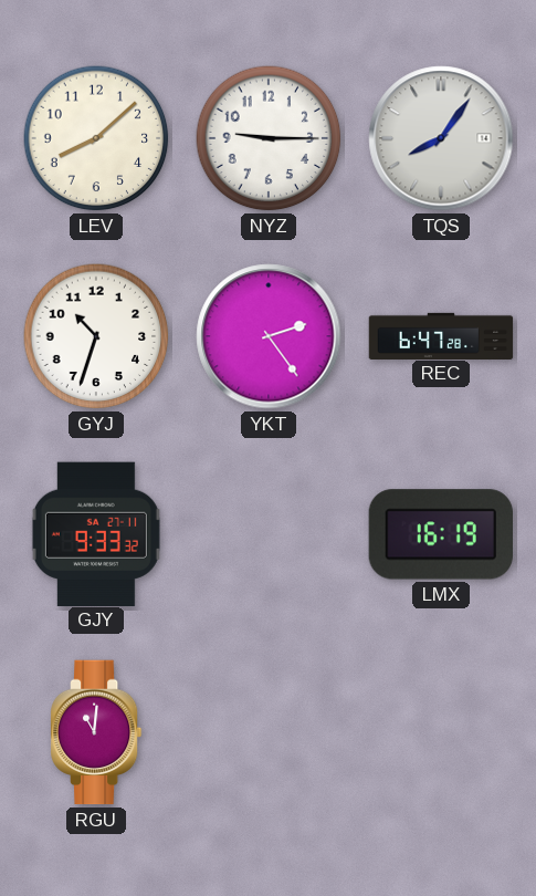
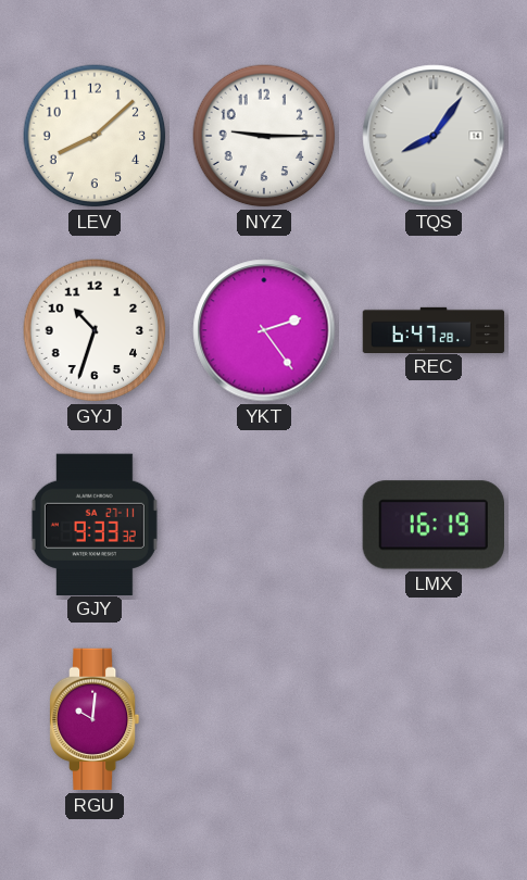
RGU: 11:01 -> 10:01 (96, 719)
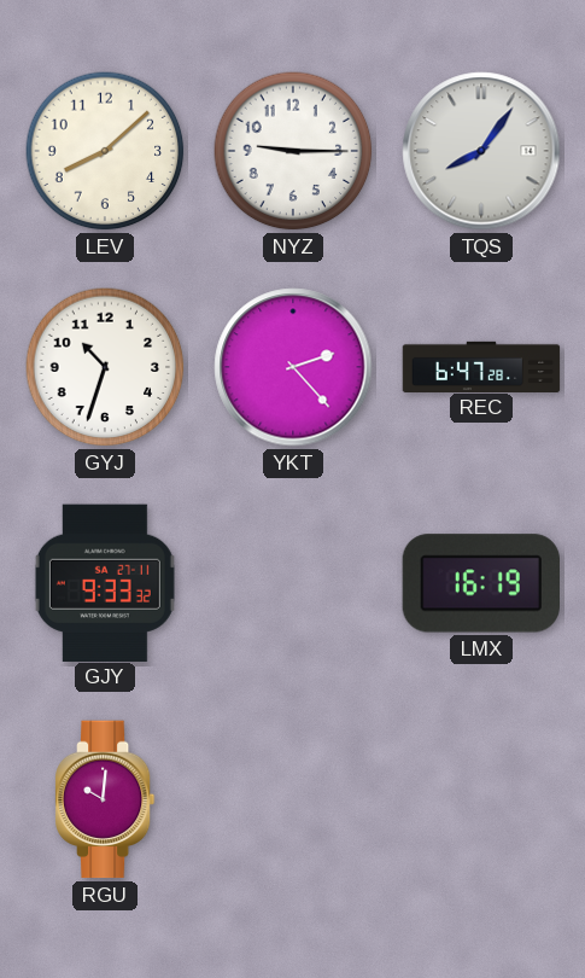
YKT: 2:24 -> 2:23 (293, 367)
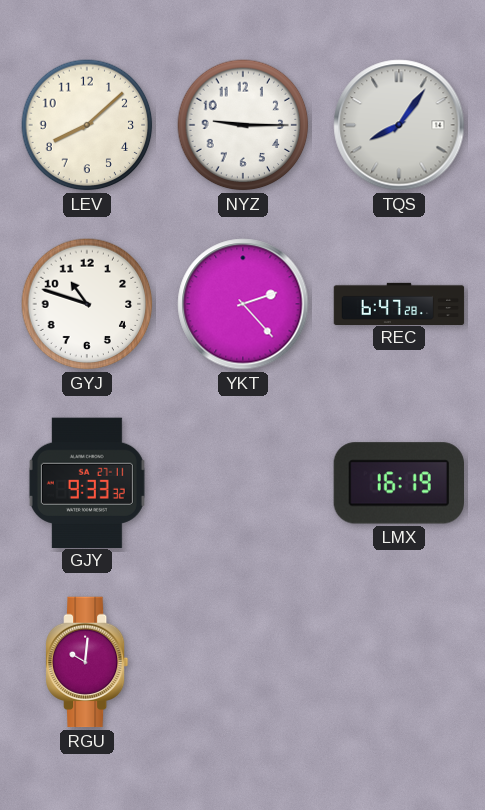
GYJ: 10:33 -> 10:48 (87, 304)
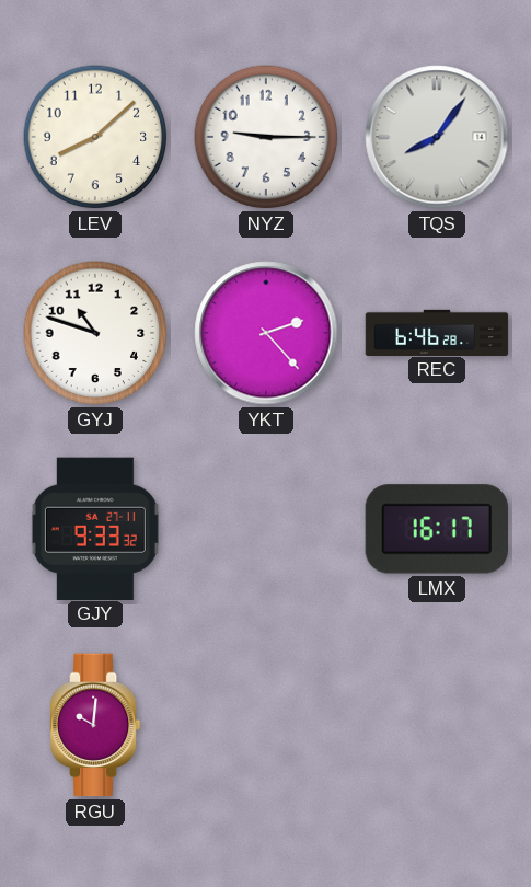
REC: 6:47 -> 6:46 (437, 332)
LMX: 16:19 -> 16:17 (436, 529)
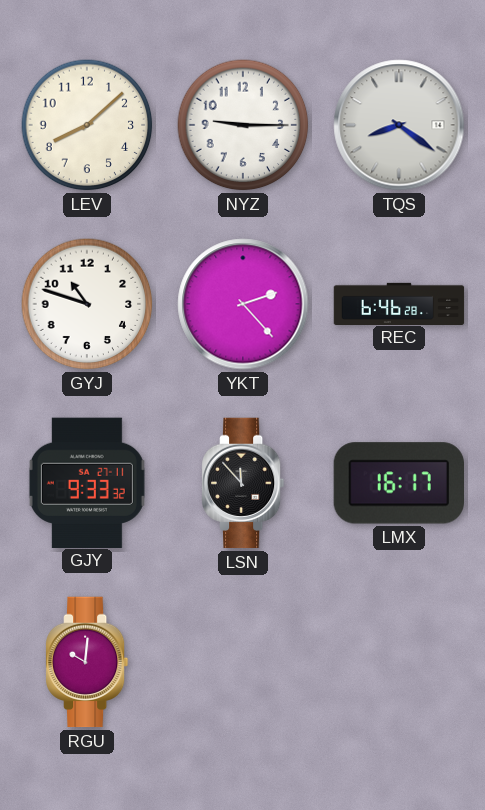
TQS: 8:06 -> 8:21 (399, 125)
LSN: none -> 11:53 (244, 483)
